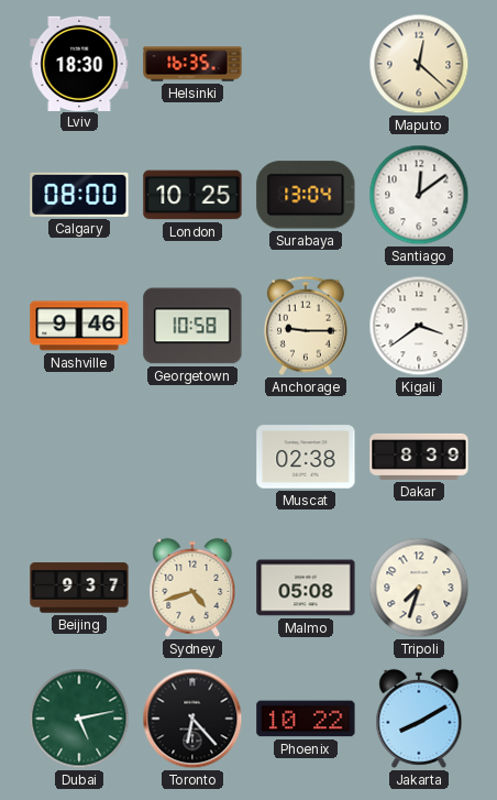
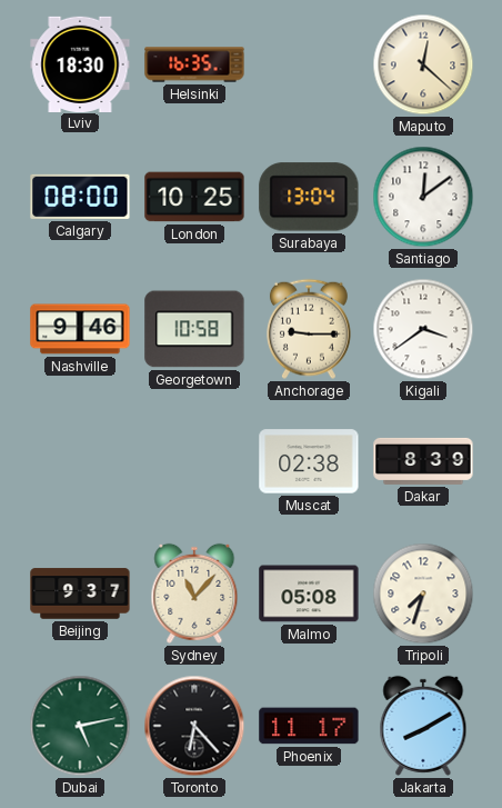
Sydney: 4:42 -> 11:07 (194, 593)
Phoenix: 10:22 -> 11:17 (309, 726)
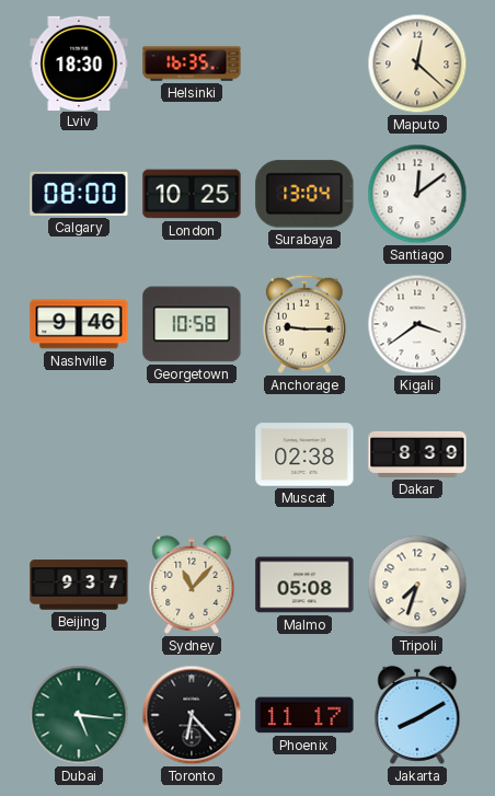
Dubai: 5:13 -> 5:16 (79, 715)
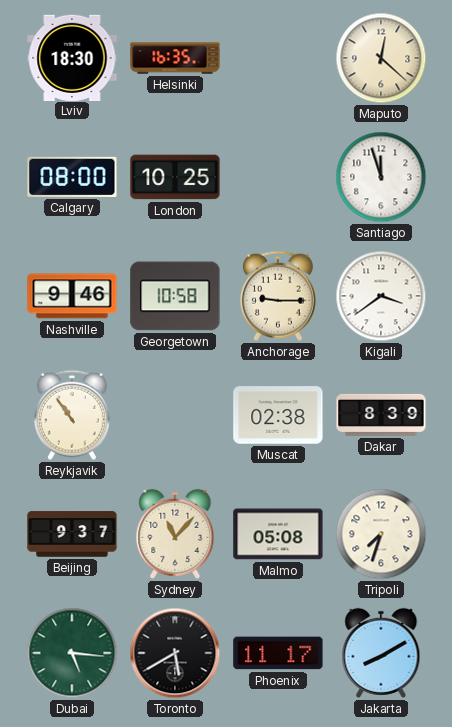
Surabaya: 13:04 -> none (304, 194)
Santiago: 12:09 -> 11:57 (381, 177)
Reykjavik: none -> 10:54 (72, 415)
Toronto: 6:23 -> 5:40 (175, 653)
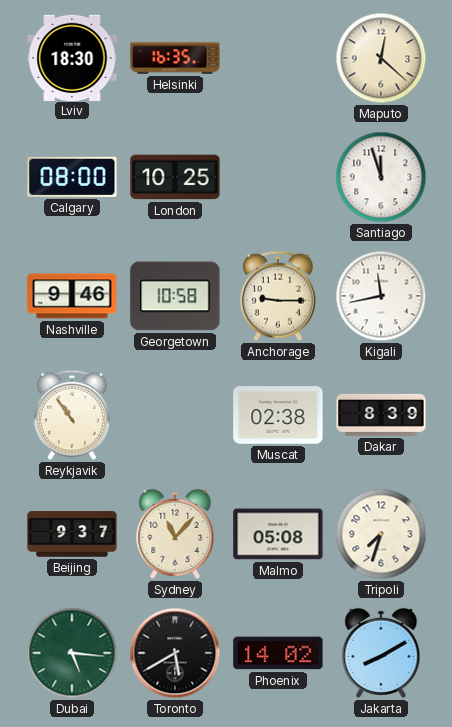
Kigali: 3:39 -> 11:43 (381, 296)
Phoenix: 11:17 -> 14:02 (278, 653)
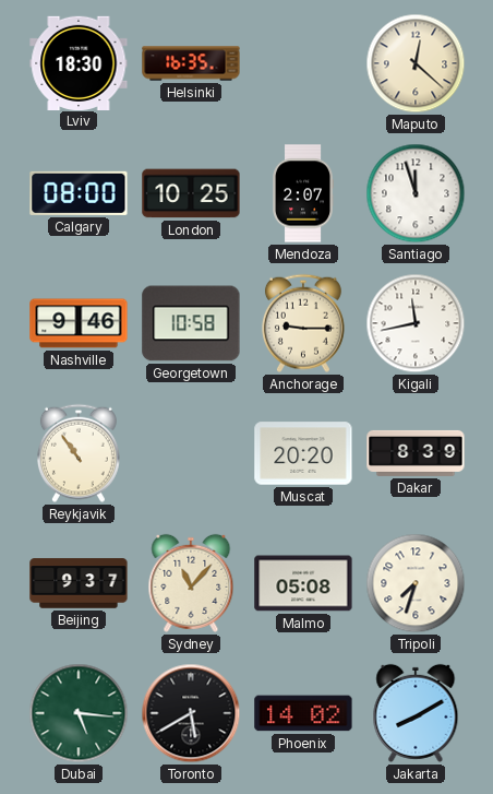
Mendoza: none -> 2:07 (302, 193)
Muscat: 02:38 -> 20:20 (303, 453)
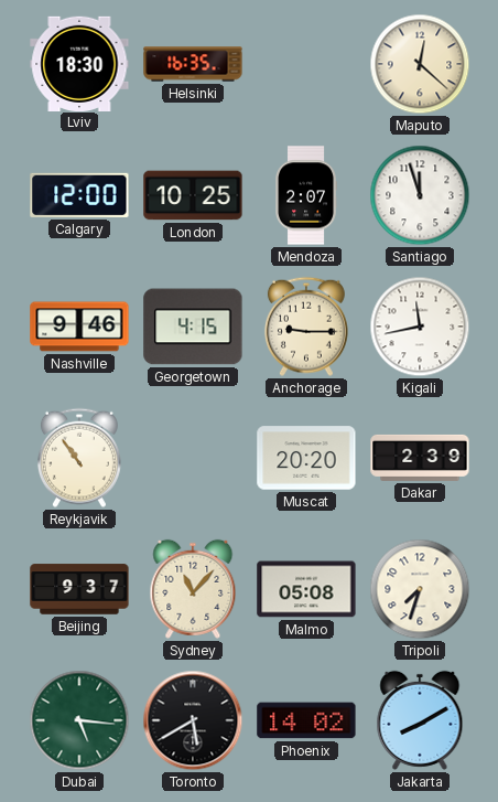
Calgary: 08:00 -> 12:00 (79, 195)
Georgetown: 10:58 -> 4:15 (193, 327)
Dakar: 8:39 -> 2:39 (420, 458)
